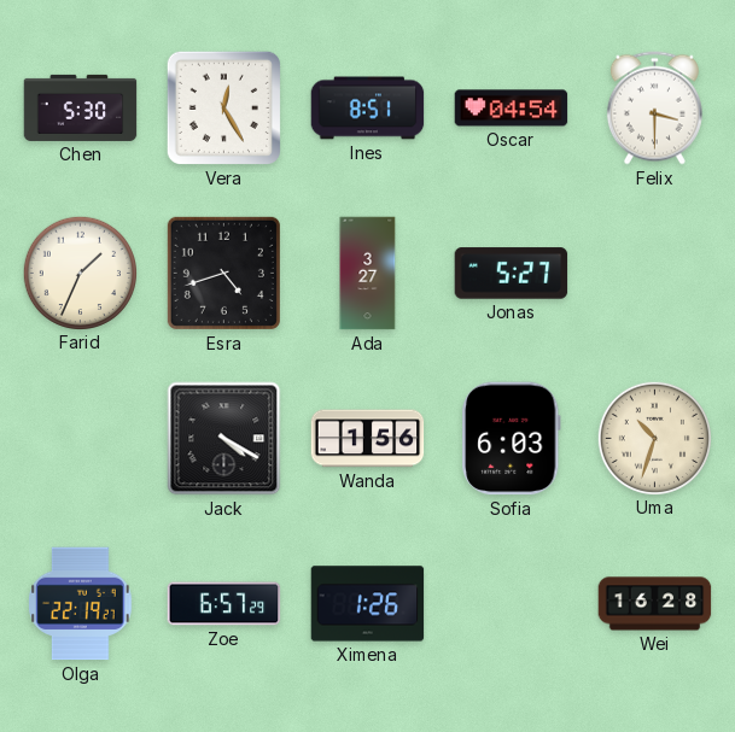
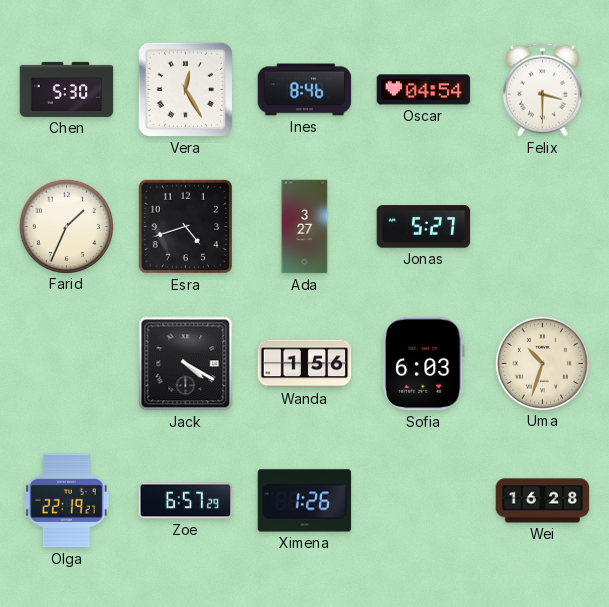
Ines: 8:51 -> 8:46 (305, 90)
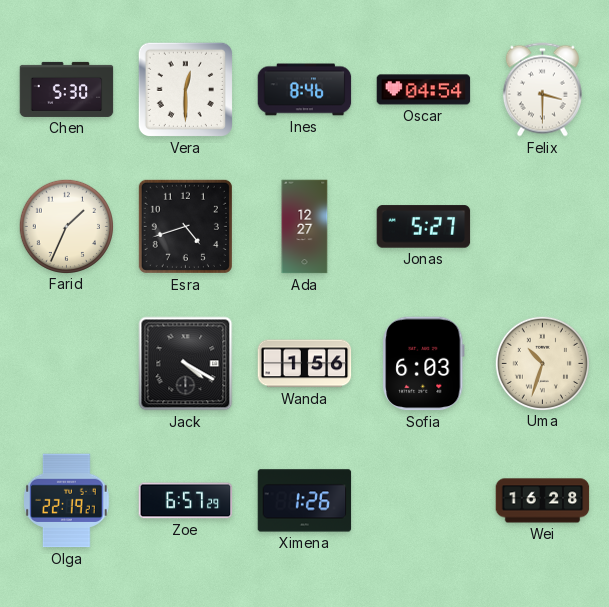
Vera: 12:25 -> 12:30 (185, 89)
Ada: 3:27 -> 12:27 (305, 227)
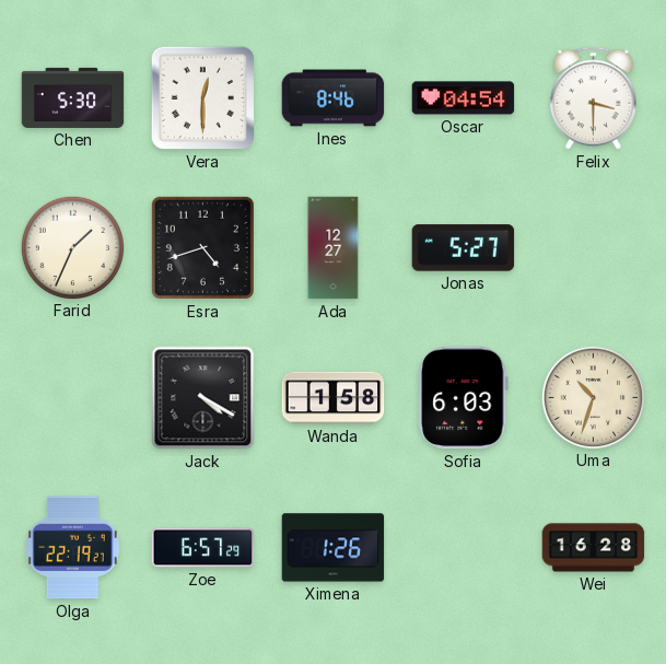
Wanda: 1:56 -> 1:58 (334, 398)
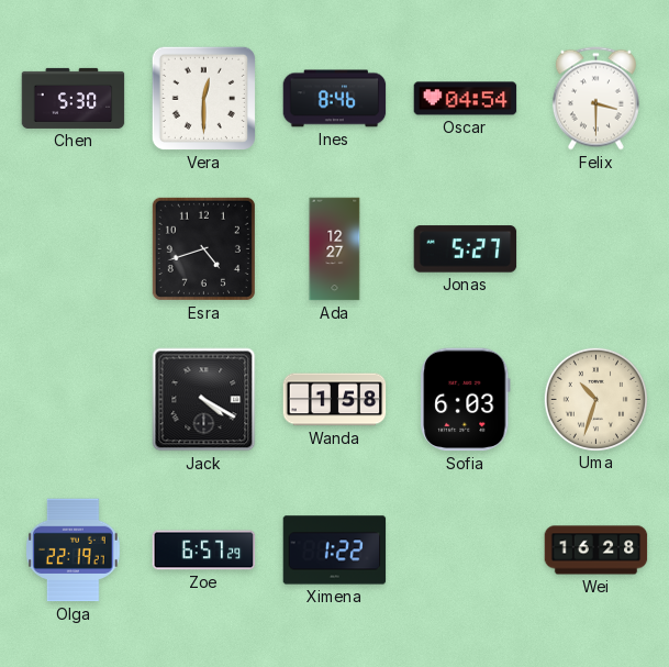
Farid: 1:34 -> none (72, 247)
Ximena: 1:26 -> 1:22 (335, 551)
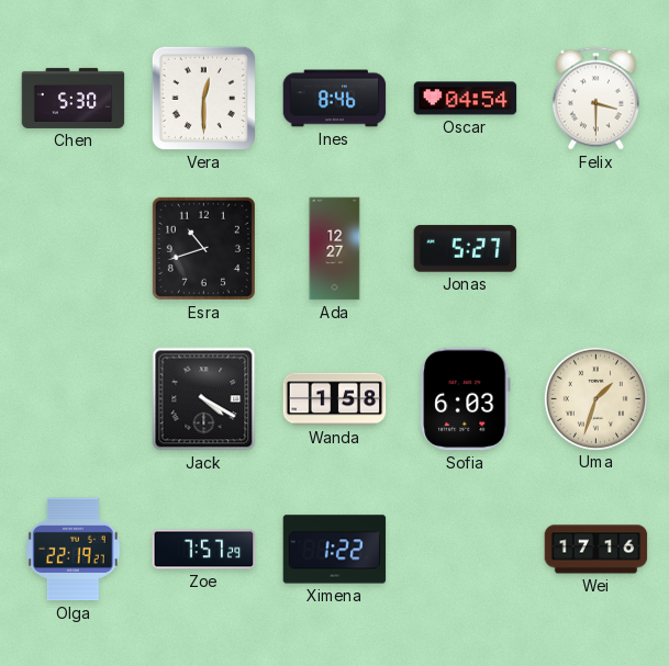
Esra: 4:42 -> 10:42 (203, 248)
Uma: 10:33 -> 1:33 (595, 398)
Zoe: 6:57 -> 7:57 (204, 550)
Wei: 16:28 -> 17:16 (596, 550)
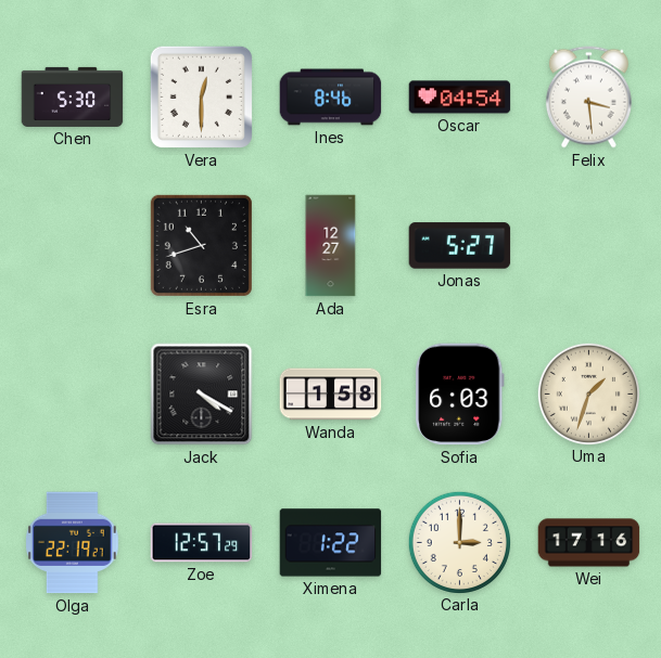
Felix: 3:30 -> 3:29 (588, 98)
Zoe: 7:57 -> 12:57 (202, 543)
Carla: none -> 3:00 (459, 542)
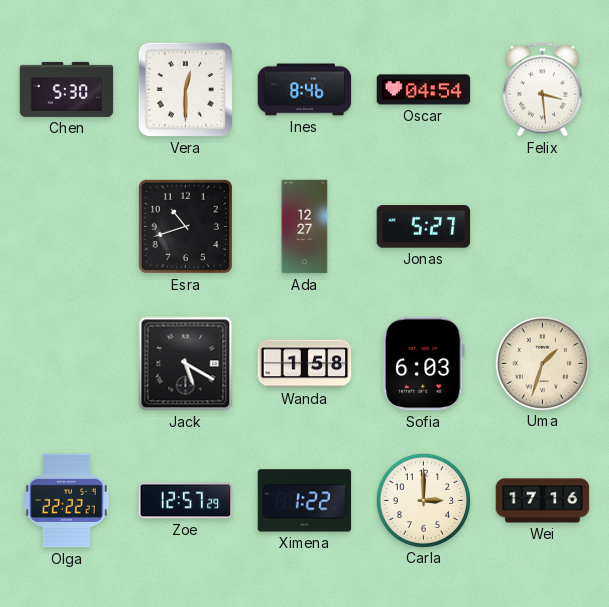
Jack: 4:20 -> 5:20 (186, 364)
Olga: 22:19 -> 22:22 (67, 501)
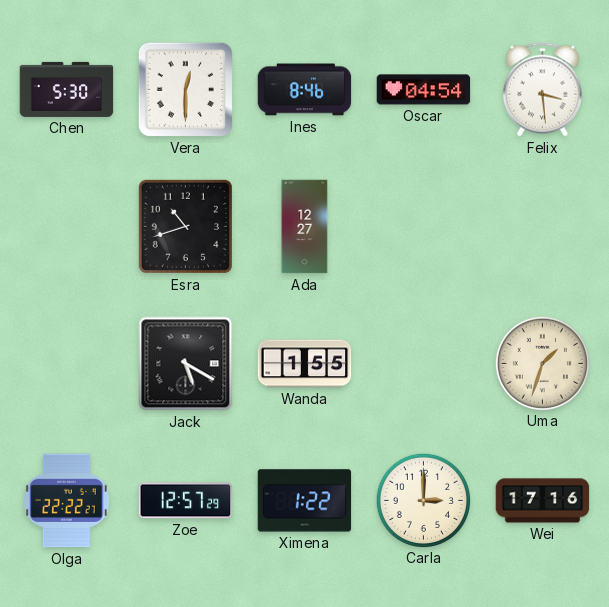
Jonas: 5:27 -> none (424, 227)
Wanda: 1:58 -> 1:55 (305, 364)
Sofia: 6:03 -> none (424, 364)
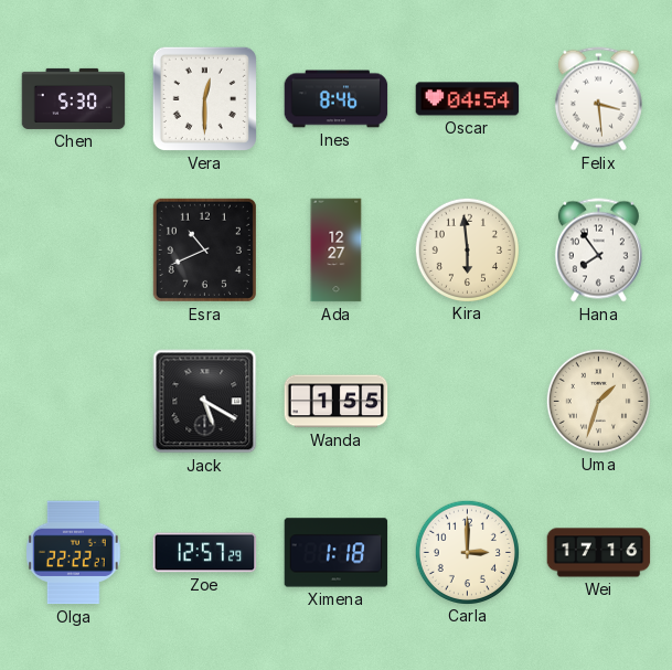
Esra: 10:42 -> 10:41 (204, 249)
Kira: none -> 5:59 (467, 249)
Hana: none -> 7:54 (598, 251)
Ximena: 1:22 -> 1:18 (337, 553)
